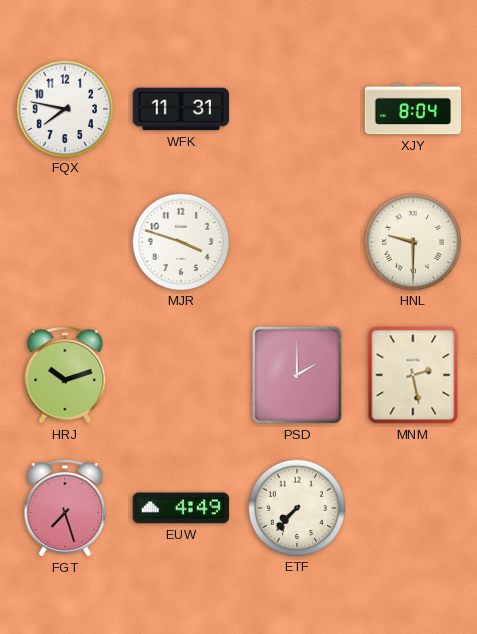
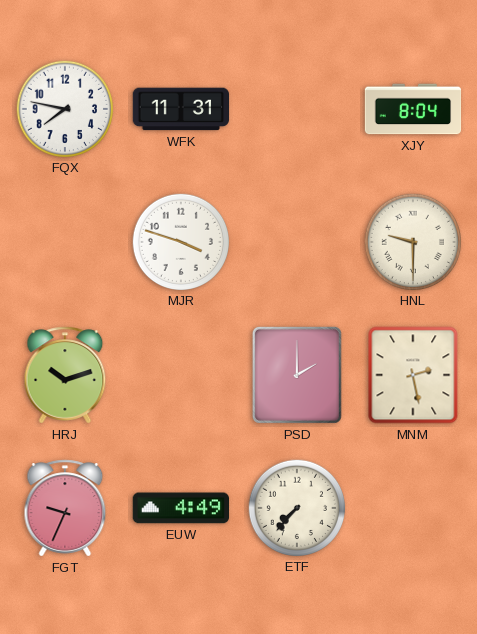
FGT: 7:27 -> 9:34 (65, 508)
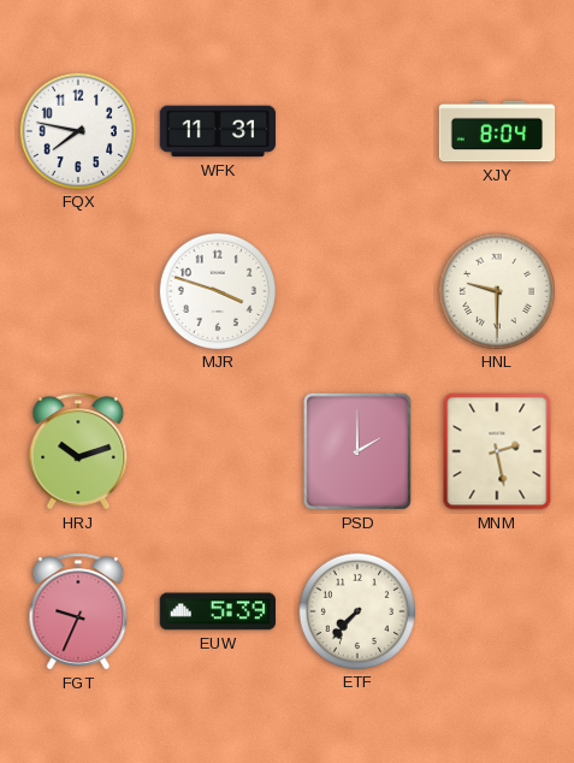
EUW: 4:49 -> 5:39 (217, 611)
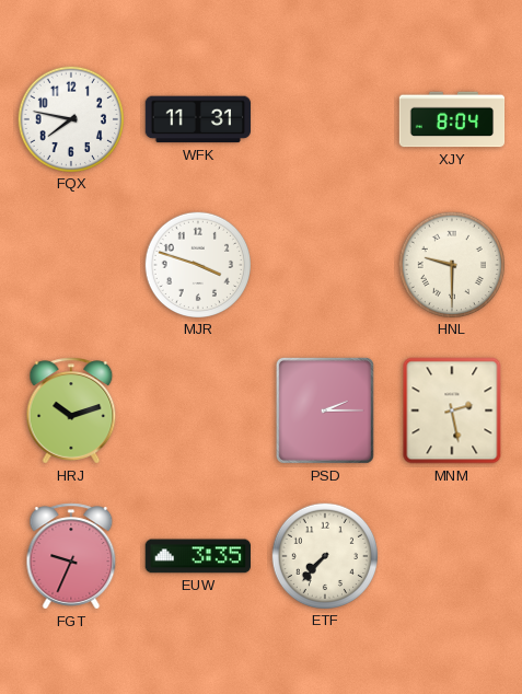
PSD: 2:00 -> 2:15 (325, 410)
EUW: 5:39 -> 3:35 (197, 556)
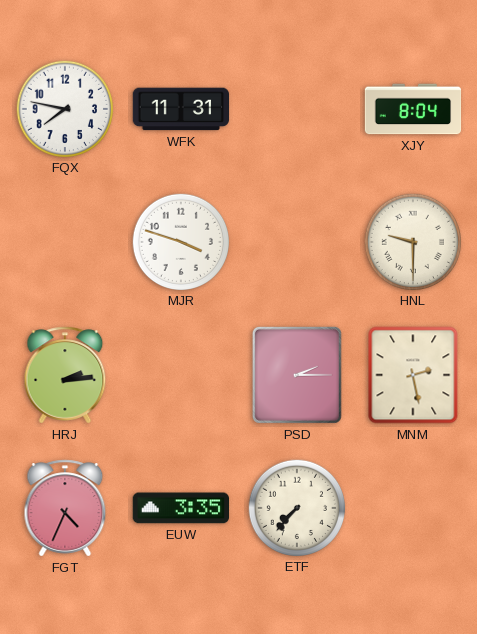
HRJ: 10:12 -> 2:14 (65, 375)
FGT: 9:34 -> 4:34 (65, 508)
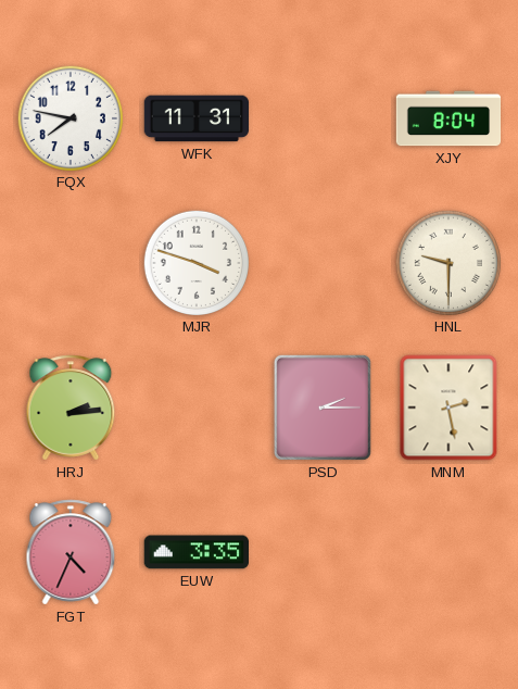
ETF: 7:37 -> none (296, 507)
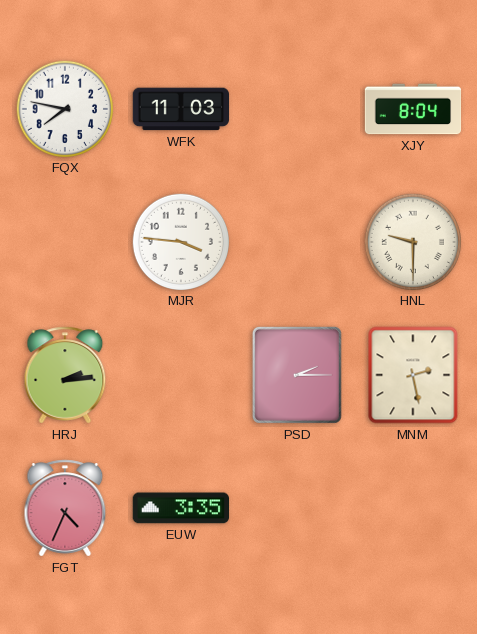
WFK: 11:31 -> 11:03 (181, 109)
MJR: 3:48 -> 3:46 (180, 241)
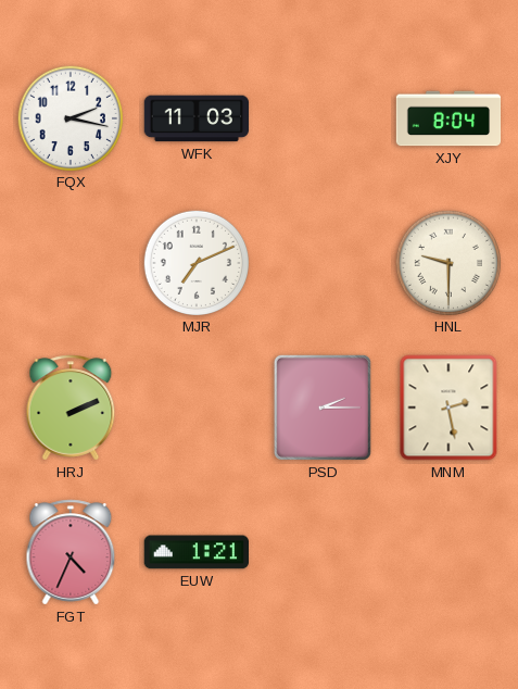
FQX: 7:47 -> 2:17 (70, 117)
MJR: 3:46 -> 7:11 (195, 262)
HRJ: 2:14 -> 2:11 (71, 408)
EUW: 3:35 -> 1:21 (195, 552)
